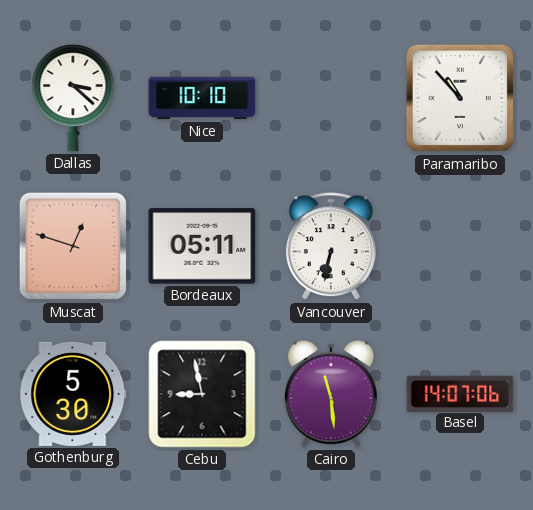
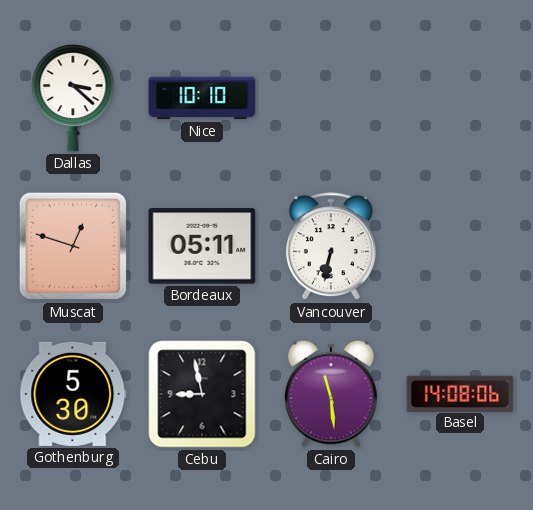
Paramaribo: 10:53 -> none (460, 98)
Basel: 14:07 -> 14:08 (460, 393)
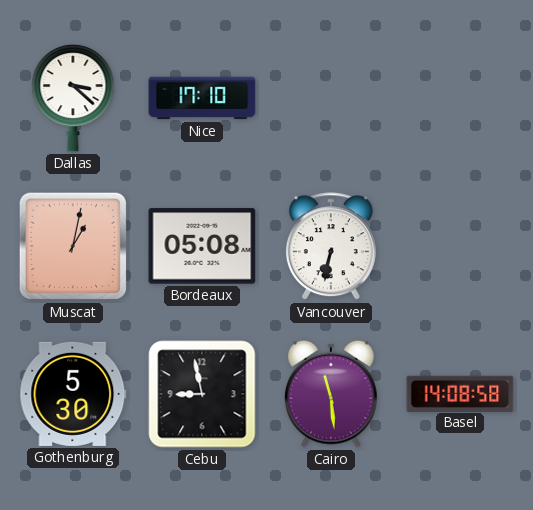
Nice: 10:10 -> 17:10 (202, 98)
Muscat: 12:48 -> 1:02 (73, 246)
Bordeaux: 05:11 -> 05:08 (202, 246)
Basel: 14:08:06 -> 14:08:58 (460, 393)
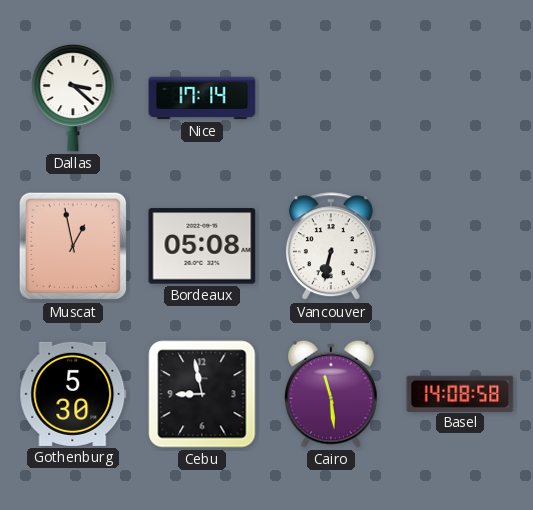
Nice: 17:10 -> 17:14 (202, 98)
Muscat: 1:02 -> 12:58 (73, 246)
